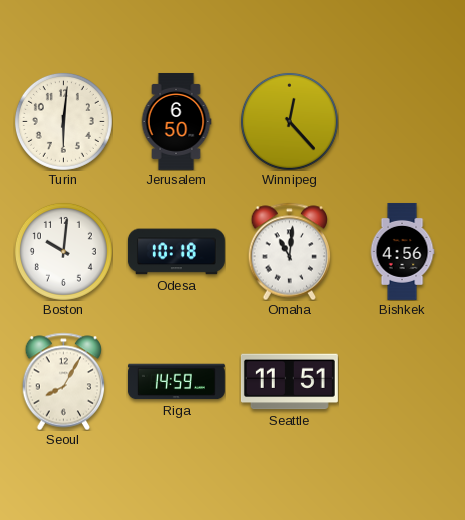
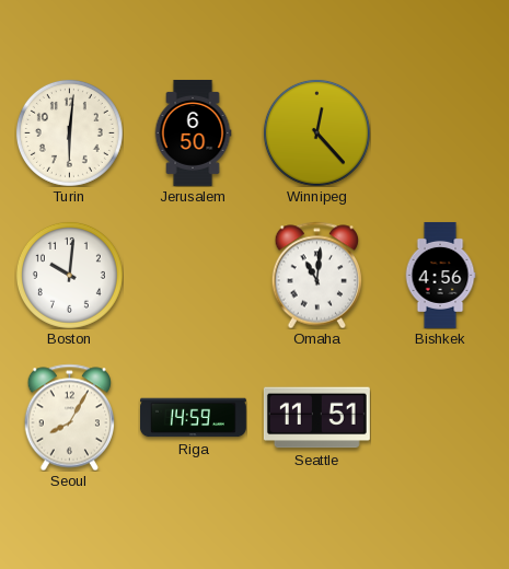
Odesa: 10:18 -> none (176, 252)
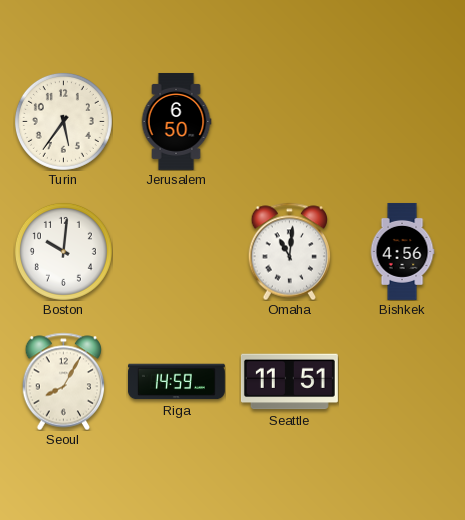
Turin: 6:01 -> 5:36 (63, 121)
Winnipeg: 12:23 -> none (316, 132)
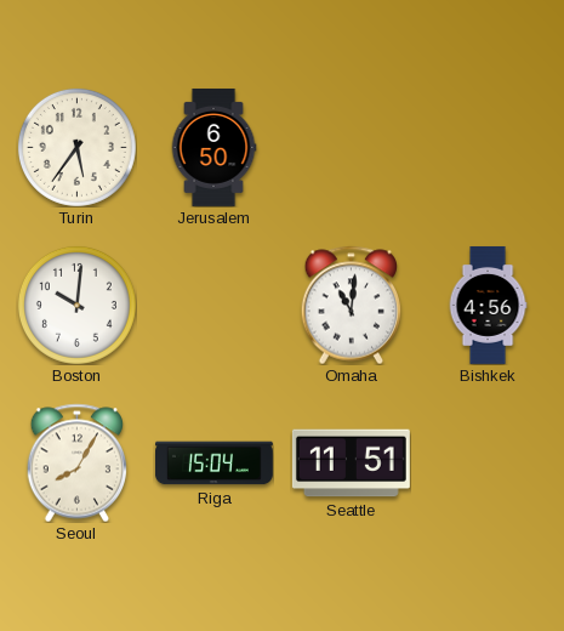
Riga: 14:59 -> 15:04 (213, 464)
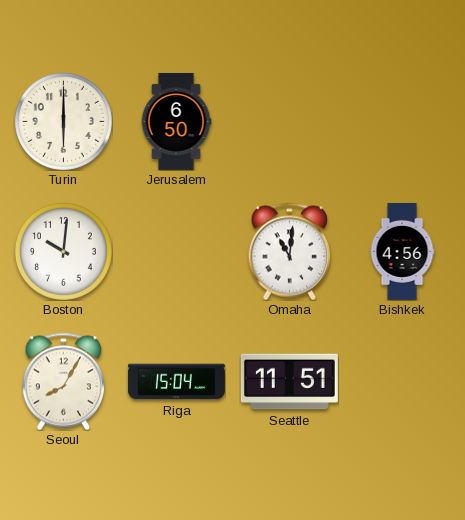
Turin: 5:36 -> 6:00 (63, 121)
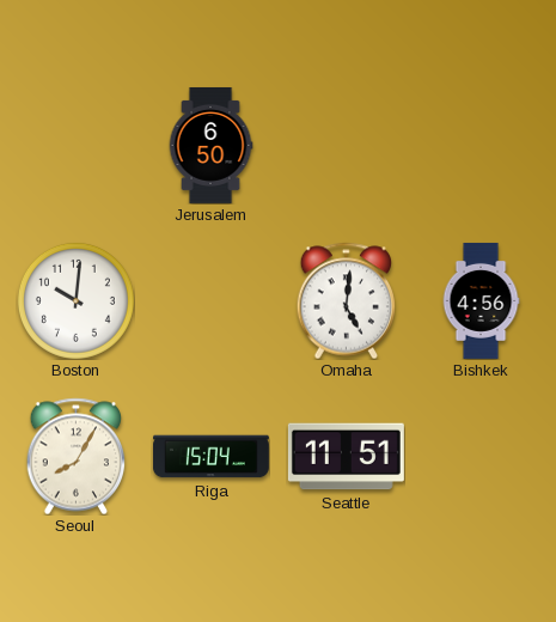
Turin: 6:00 -> none (63, 121)
Omaha: 11:01 -> 5:01 (347, 300)
